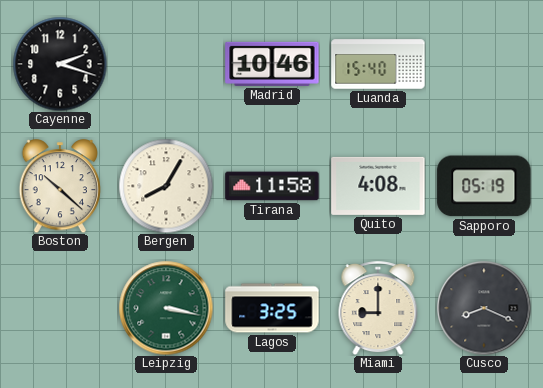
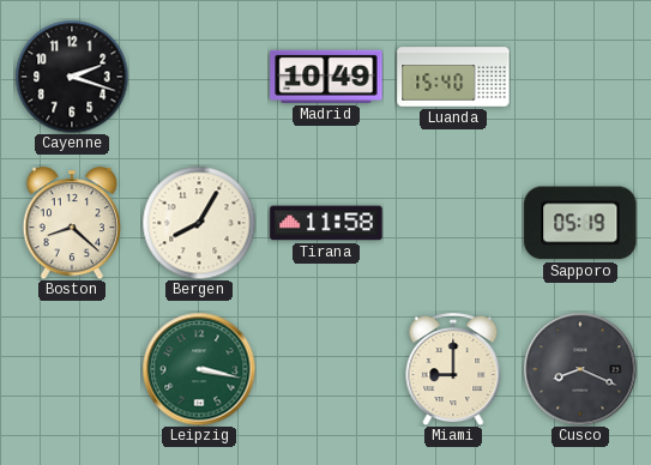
Madrid: 10:46 -> 10:49 (326, 77)
Boston: 10:22 -> 8:22 (72, 223)
Quito: 4:08 -> none (378, 186)
Lagos: 3:25 -> none (272, 308)
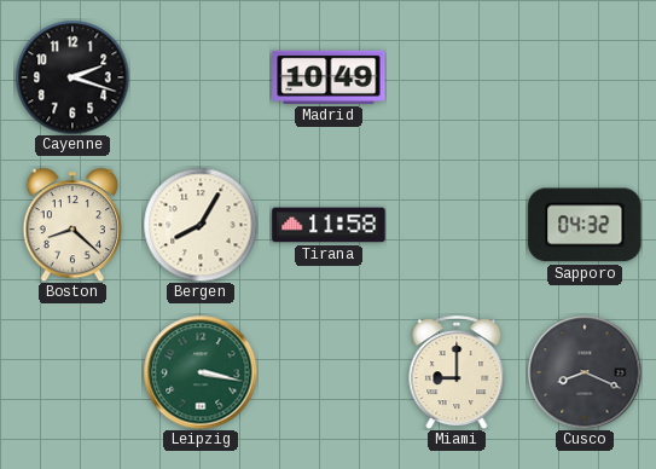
Luanda: 15:40 -> none (453, 77)
Sapporo: 05:19 -> 04:32 (585, 225)
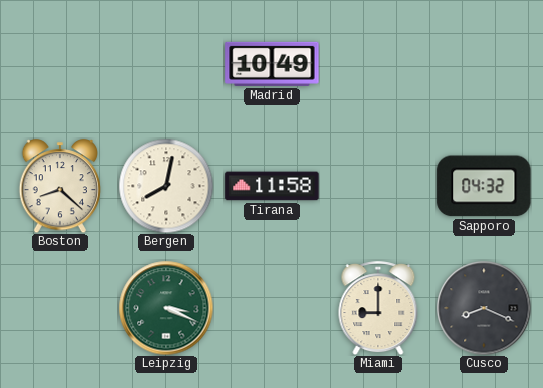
Cayenne: 2:18 -> none (72, 77)
Bergen: 8:05 -> 8:02 (166, 186)
Leipzig: 3:17 -> 3:19 (166, 308)
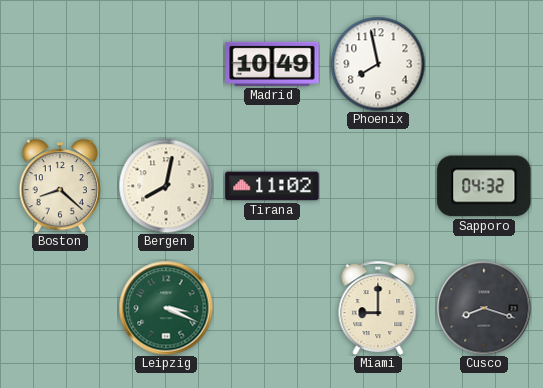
Phoenix: none -> 7:58 (378, 64)
Tirana: 11:58 -> 11:02 (272, 186)
Cusco: 8:19 -> 8:18 (484, 308)
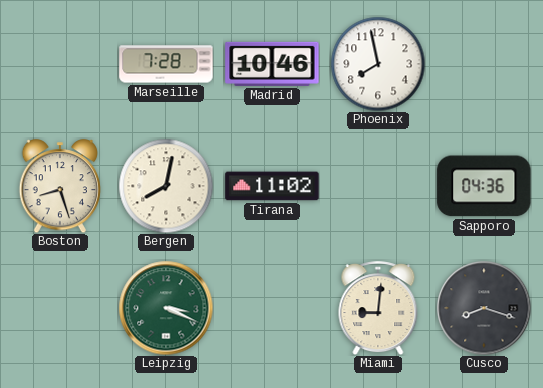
Marseille: none -> 7:28 (166, 64)
Madrid: 10:49 -> 10:46 (272, 64)
Boston: 8:22 -> 8:27 (60, 186)
Sapporo: 04:32 -> 04:36 (484, 186)
Miami: 9:00 -> 9:01 (378, 308)
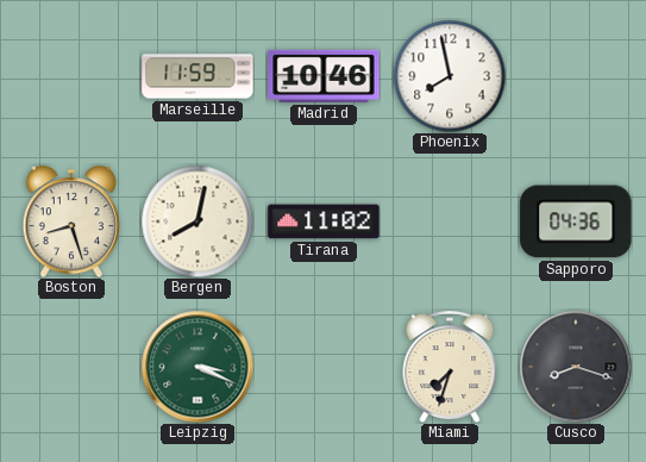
Marseille: 7:28 -> 11:59 (197, 76)
Miami: 9:01 -> 7:33 (450, 367)
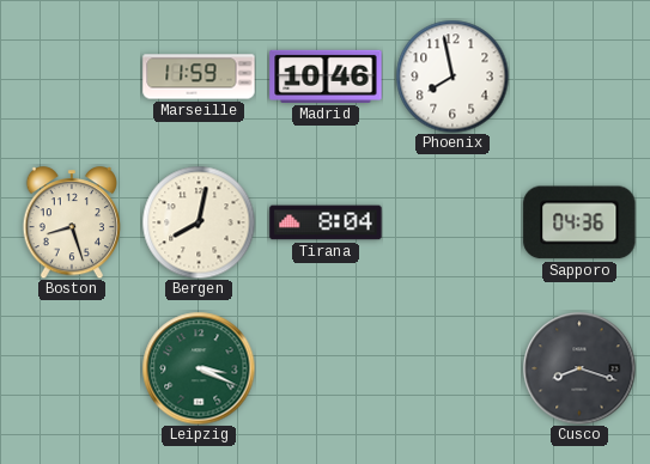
Tirana: 11:02 -> 8:04 (326, 222)
Miami: 7:33 -> none (450, 367)
